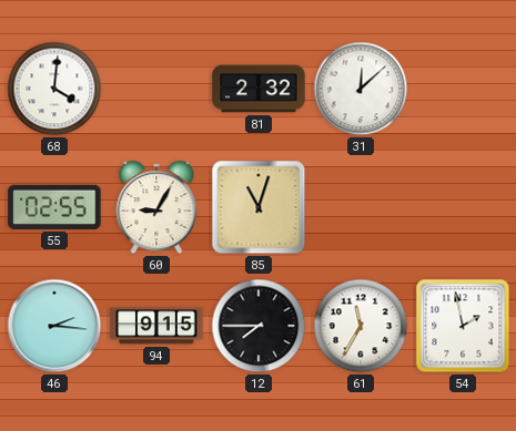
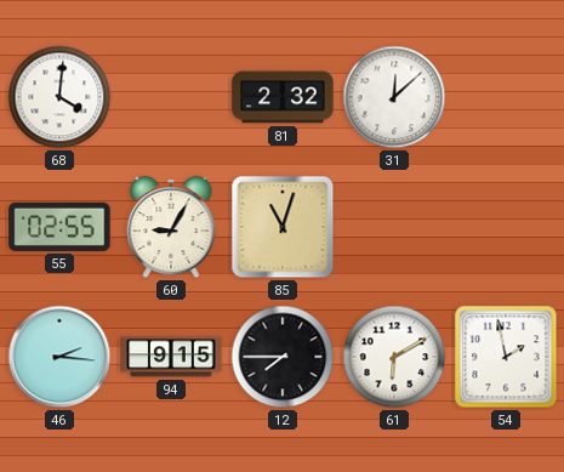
61: 11:35 -> 6:10 (394, 357)
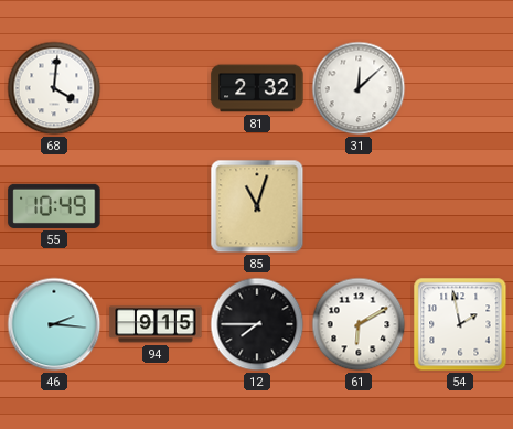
55: 02:55 -> 10:49 (54, 206)
60: 9:05 -> none (171, 227)
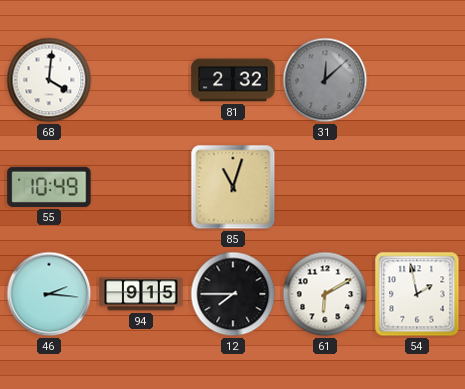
31 dial: white -> grey (325, 80)
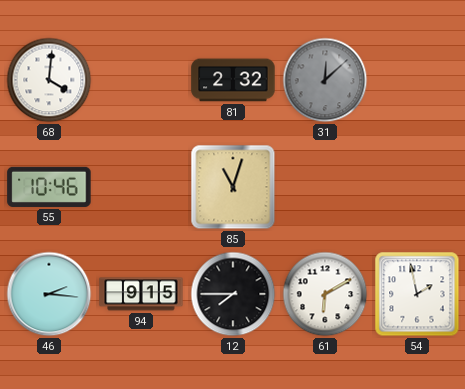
55: 10:49 -> 10:46 (49, 187)
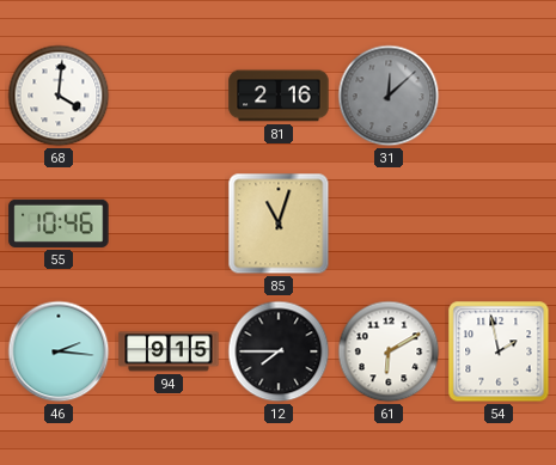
81: 2:32 -> 2:16 (279, 96)
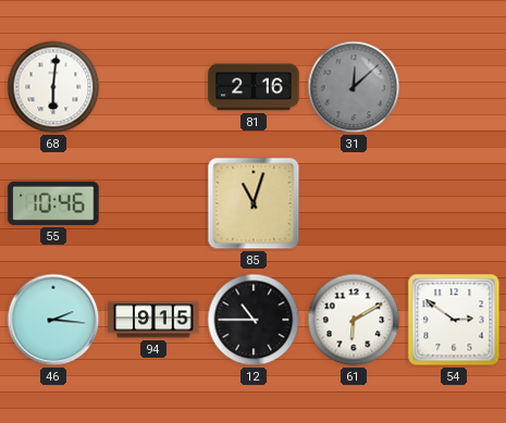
68: 4:01 -> 6:01 (53, 87)
12: 7:45 -> 10:45 (254, 320)
54: 1:58 -> 2:51 (454, 320)
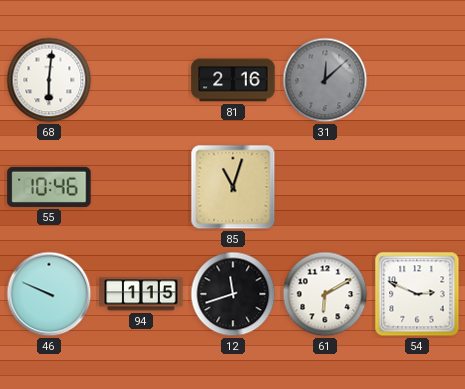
46: 2:16 -> 9:49 (49, 294)
94: 9:15 -> 1:15 (141, 294)
12: 10:45 -> 11:42 (233, 294)
54: 2:51 -> 2:49 (417, 294)
